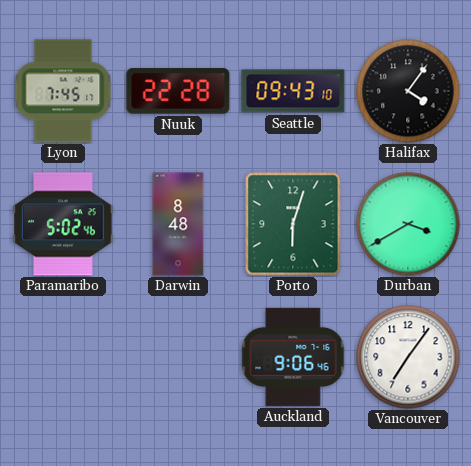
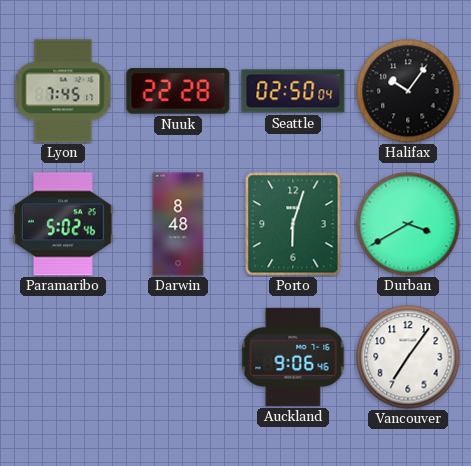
Seattle: 09:43 -> 02:50 (293, 91)
Halifax: 4:06 -> 10:06 (408, 91)
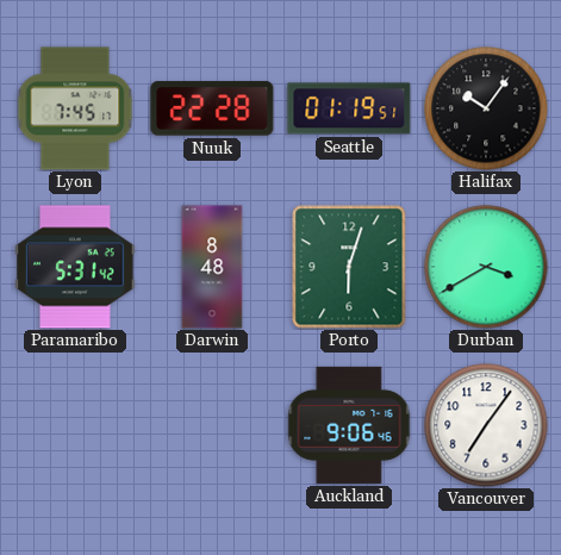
Seattle: 02:50 -> 01:19 (349, 108)
Paramaribo: 5:02 -> 5:31 (75, 267)
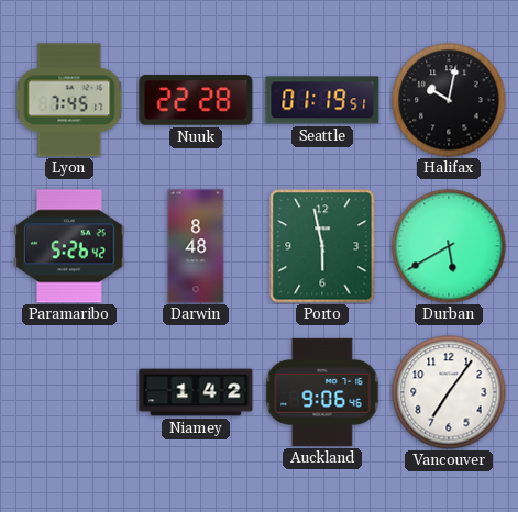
Halifax: 10:06 -> 10:02 (449, 100)
Paramaribo: 5:31 -> 5:26 (69, 246)
Porto: 6:03 -> 5:58 (322, 246)
Durban: 3:40 -> 5:40 (449, 246)
Niamey: none -> 1:42 (196, 392)
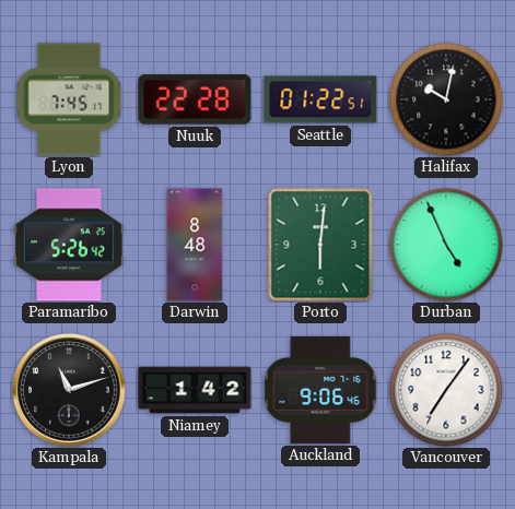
Seattle: 01:19 -> 01:22 (320, 99)
Porto: 5:58 -> 6:01 (320, 245)
Durban: 5:40 -> 4:56 (446, 245)
Kampala: none -> 11:12 (69, 390)
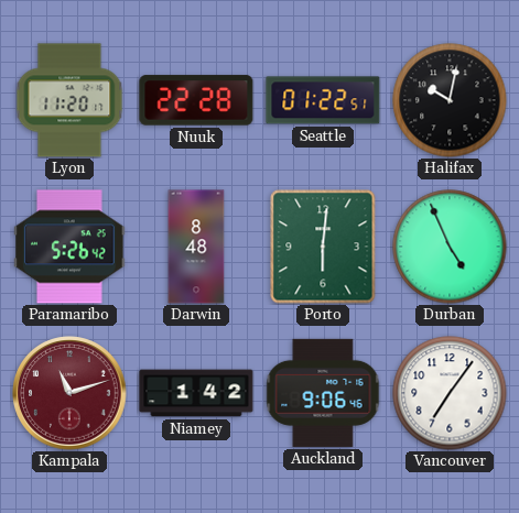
Lyon: 7:45 -> 11:20 (69, 100)
Kampala dial: black -> burgundy (69, 393)
